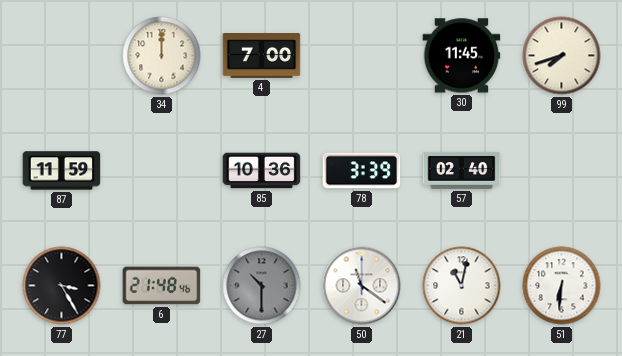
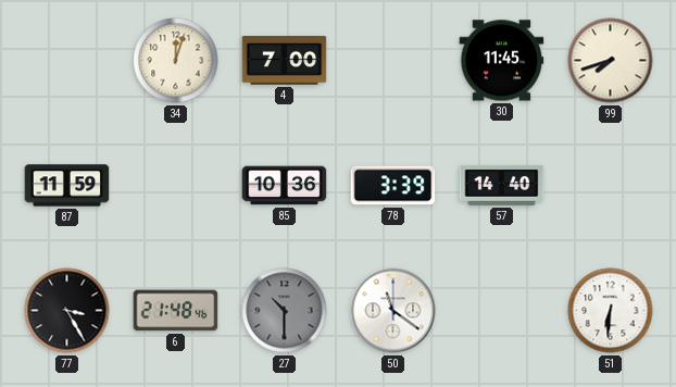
34: 12:00 -> 12:03 (176, 61)
57: 02:40 -> 14:40 (502, 185)
21: 11:02 -> none (462, 286)
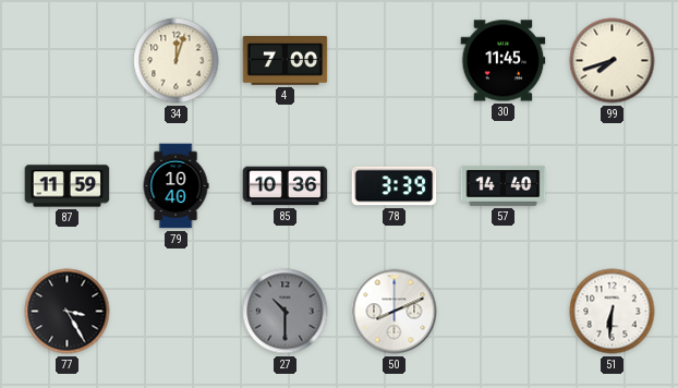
79: none -> 10:40 (175, 186)
6: 21:48 -> none (176, 311)
50: 11:21 -> 8:11 (395, 312)
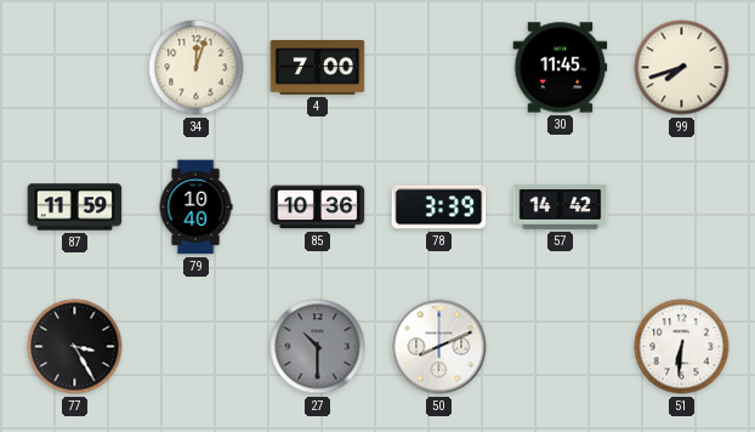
57: 14:40 -> 14:42 (561, 206)
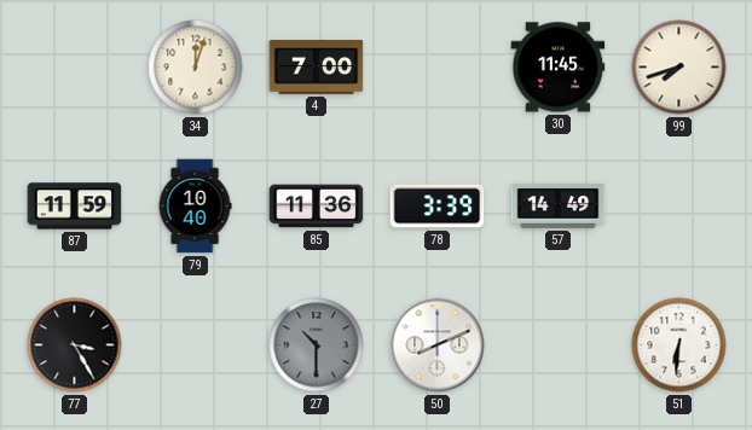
85: 10:36 -> 11:36 (317, 207)
57: 14:42 -> 14:49 (559, 205)
